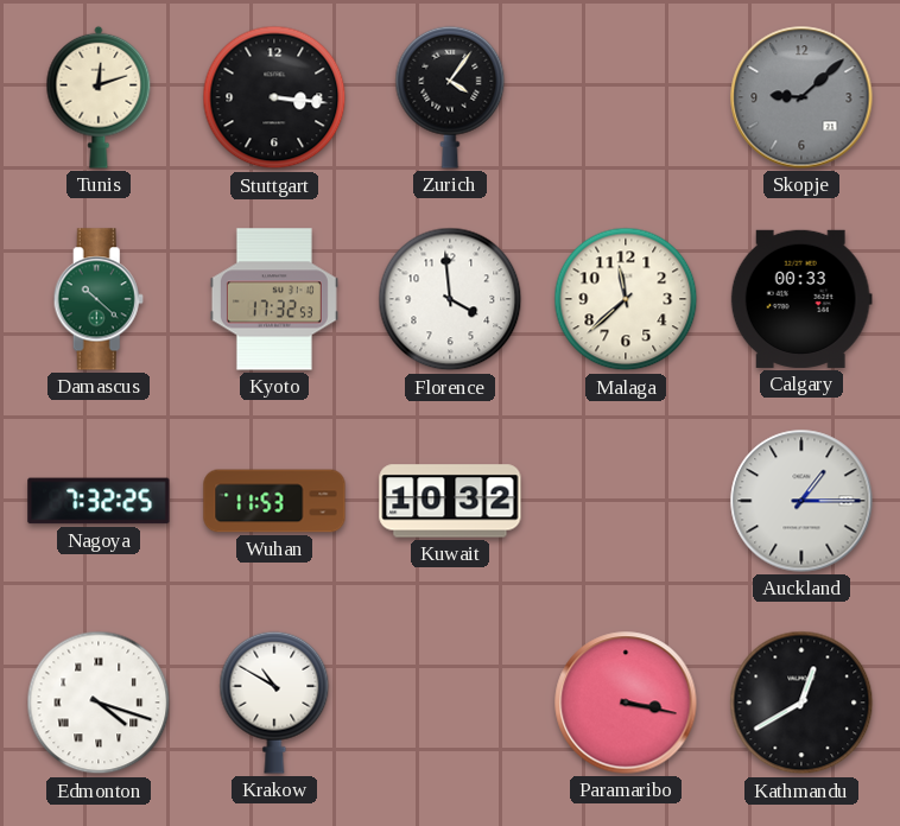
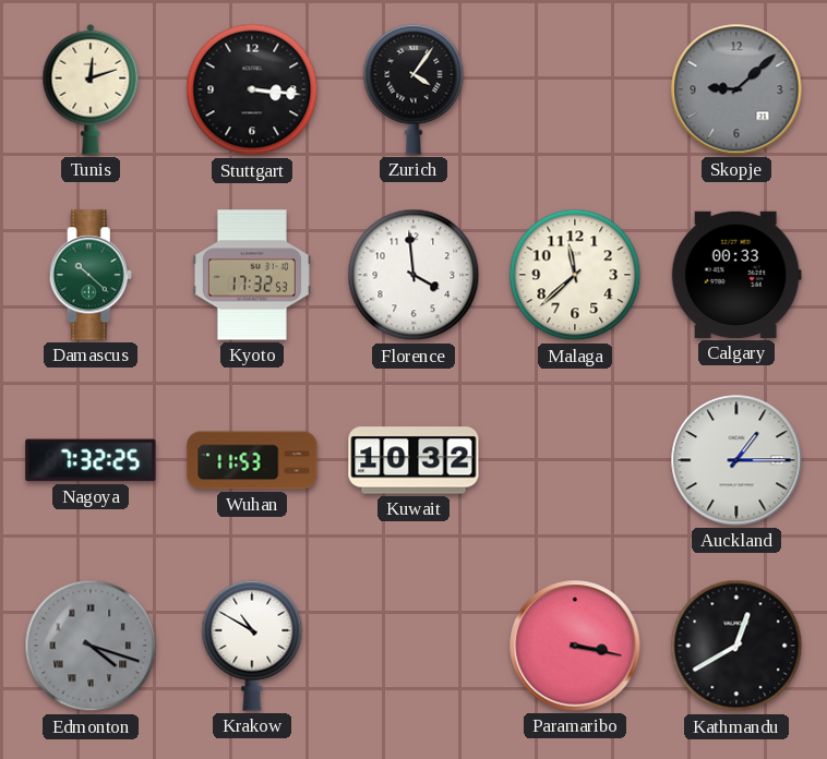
Edmonton dial: white -> grey (91, 646)
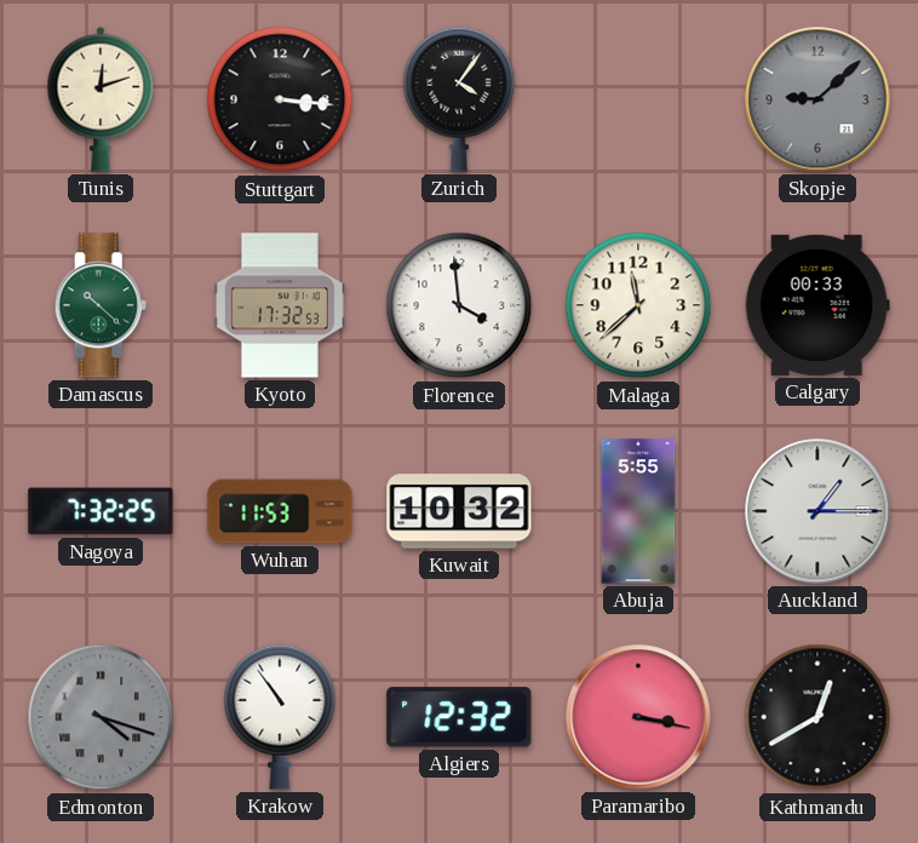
Abuja: none -> 5:55 (638, 511)
Krakow: 10:50 -> 10:54 (280, 717)
Algiers: none -> 12:32 (459, 717)
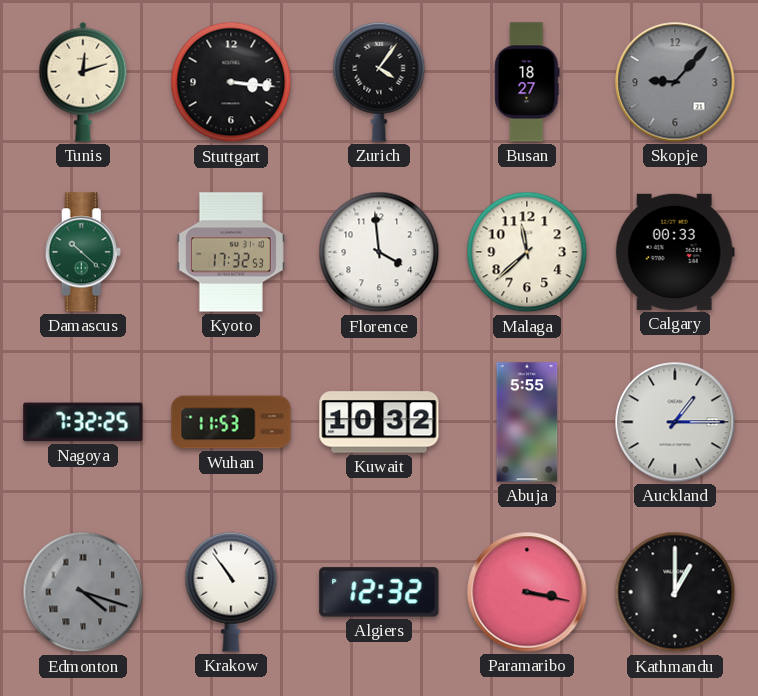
Busan: none -> 18:27 (527, 82)
Skopje: 9:08 -> 9:07 (675, 82)
Kathmandu: 12:40 -> 1:00 (675, 592)
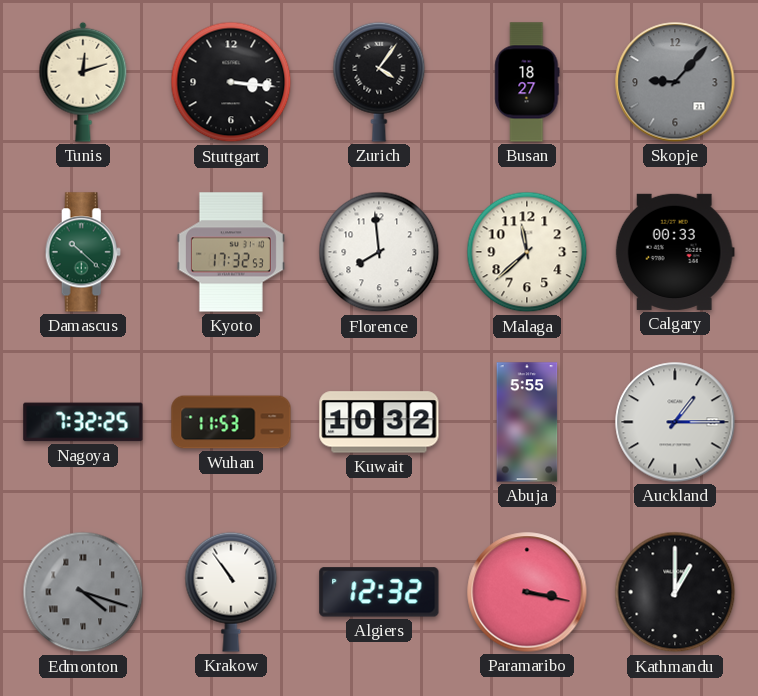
Florence: 3:59 -> 7:59 (379, 252)
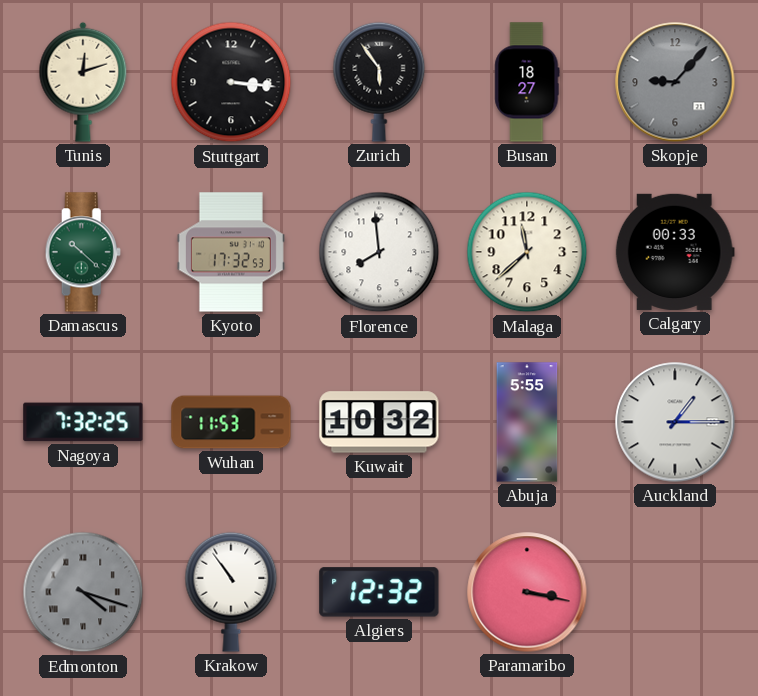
Zurich: 4:06 -> 5:54 (379, 82)
Kathmandu: 1:00 -> none (675, 592)
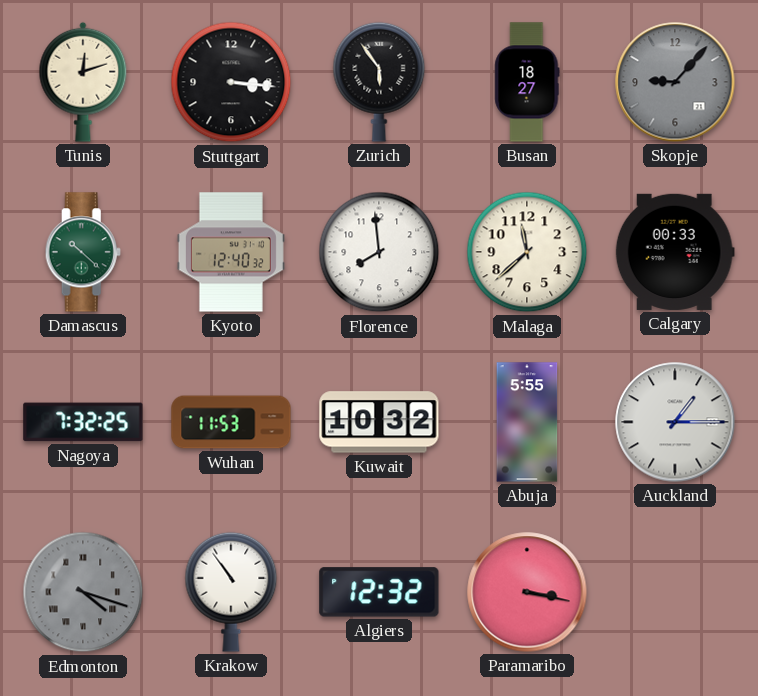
Kyoto: 17:32 -> 12:40 (231, 252)
